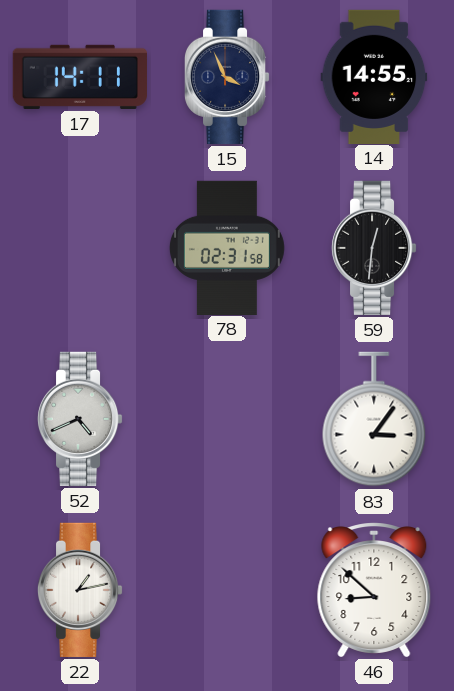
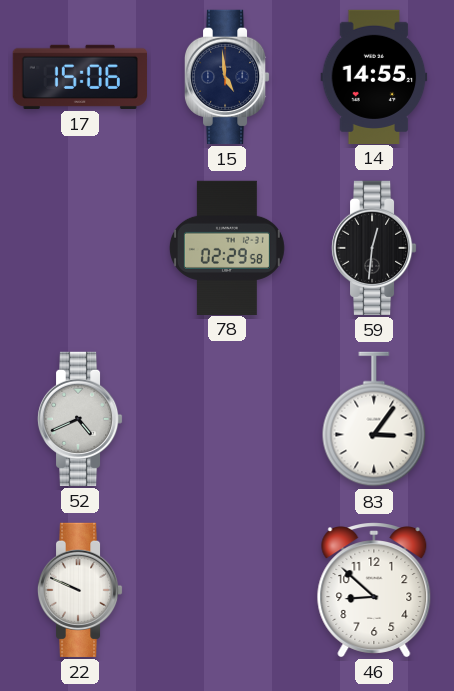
17: 14:11 -> 15:06 (80, 77)
15: 3:56 -> 4:59 (227, 77)
78: 02:31 -> 02:29 (227, 247)
22: 1:13 -> 9:49 (80, 590)
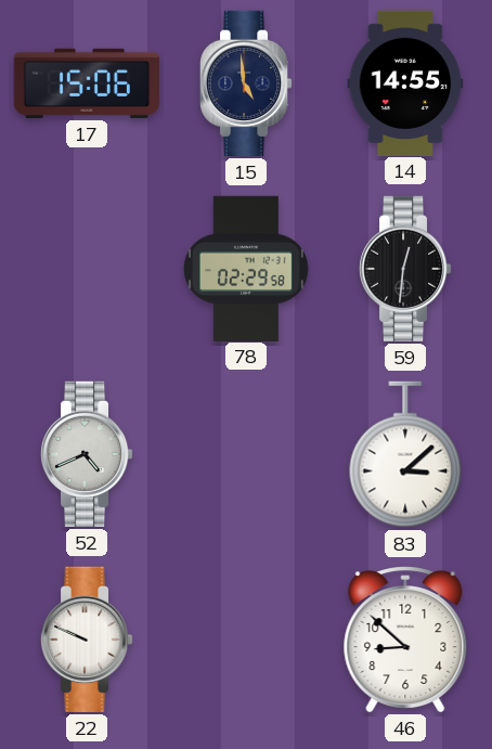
83: 3:06 -> 3:08 (405, 454)
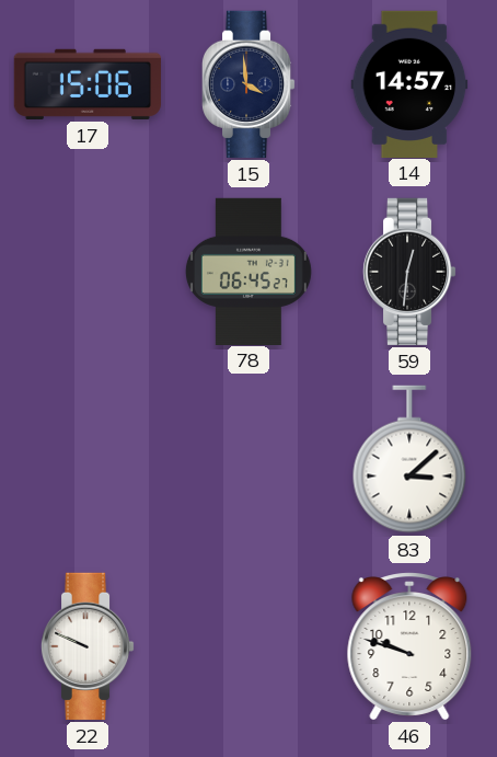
15: 4:59 -> 3:59 (248, 84)
14: 14:55 -> 14:57 (409, 83)
78: 02:29 -> 06:45 (248, 271)
52: 4:41 -> none (87, 454)
46: 8:52 -> 9:48 (409, 646)
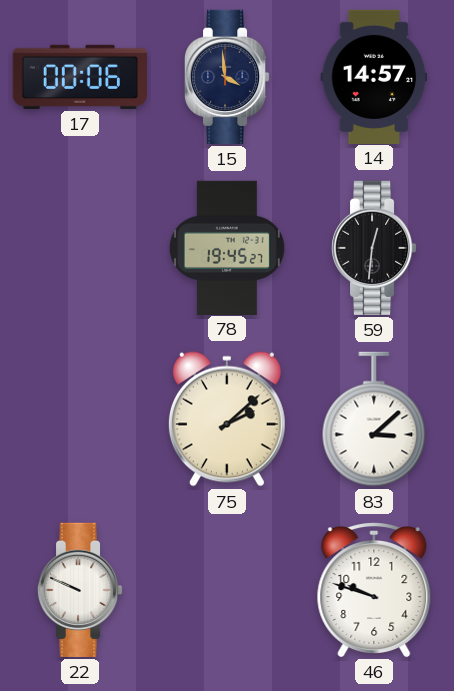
17: 15:06 -> 00:06 (80, 77)
78: 06:45 -> 19:45 (227, 247)
75: none -> 2:08 (227, 419)
